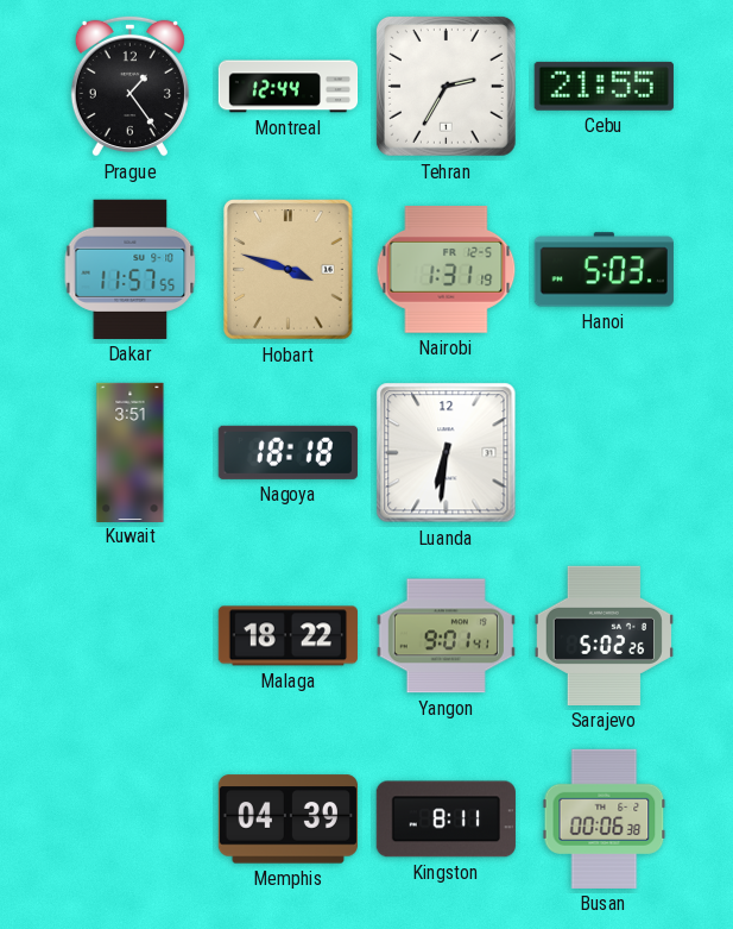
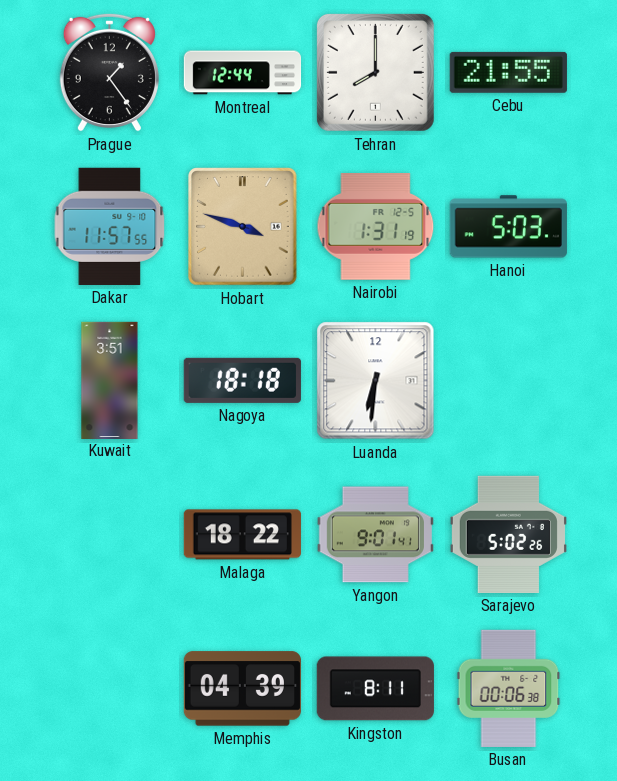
Tehran: 2:35 -> 8:00 (375, 72)
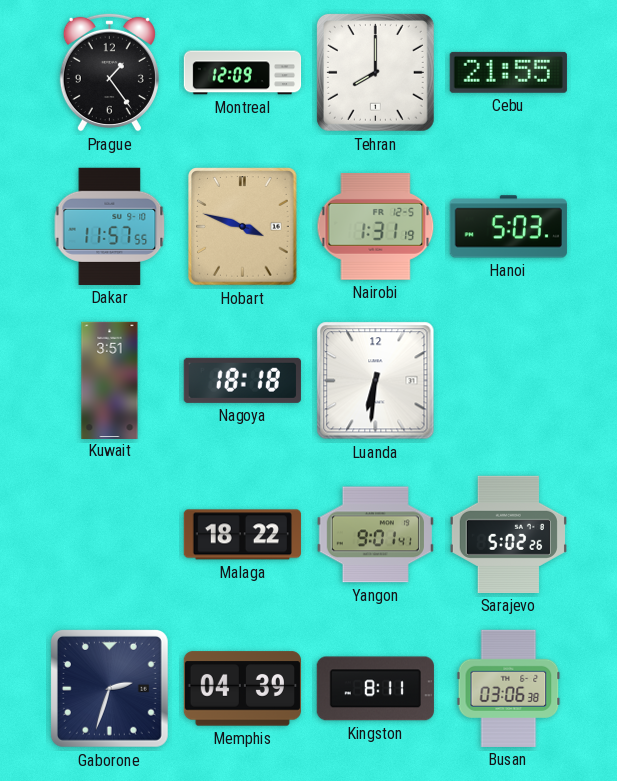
Montreal: 12:44 -> 12:09 (243, 73)
Gaborone: none -> 2:33 (109, 688)
Busan: 00:06 -> 03:06 (509, 688)
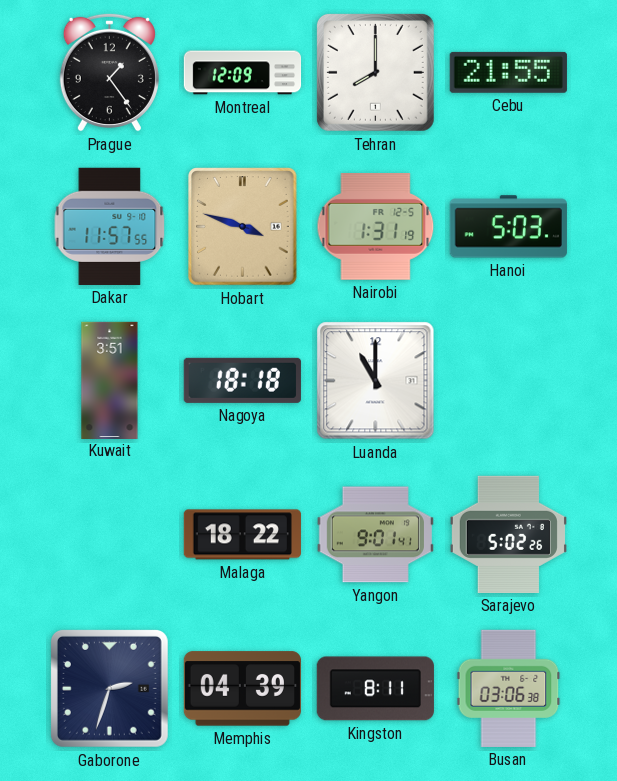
Luanda: 6:31 -> 11:00 (376, 381)
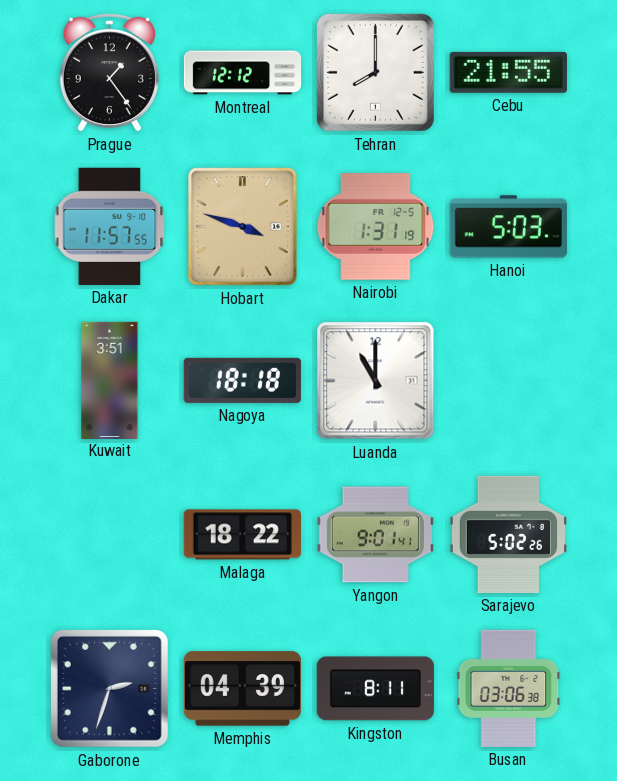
Montreal: 12:09 -> 12:12 (243, 73)
